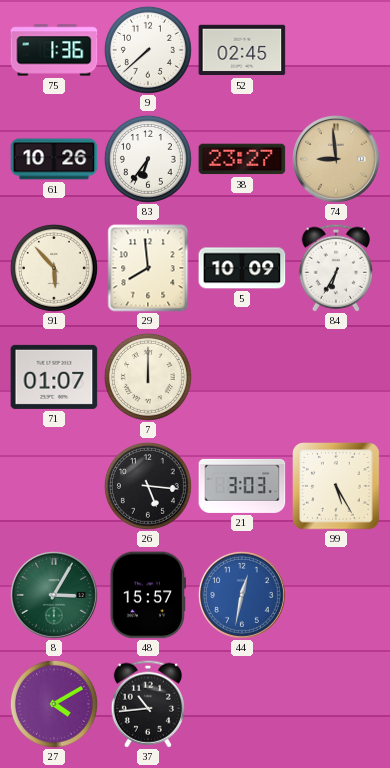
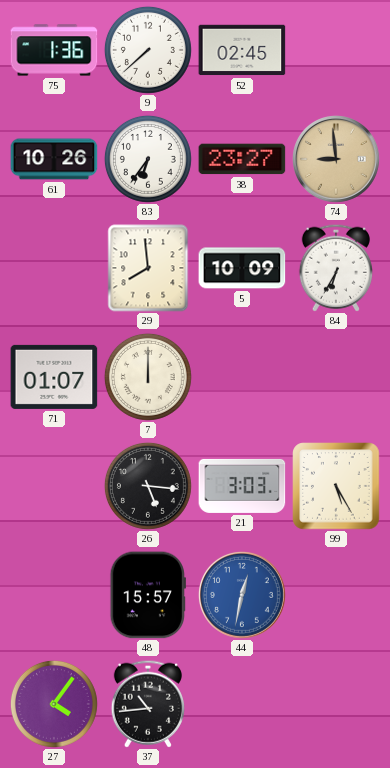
91: 5:53 -> none (54, 268)
8: 3:05 -> none (54, 595)
27: 4:10 -> 4:06 (54, 704)
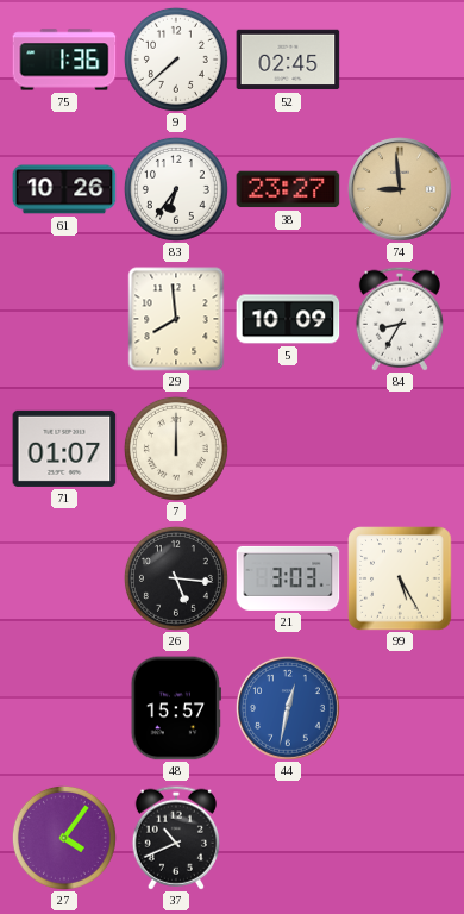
84: 6:35 -> 8:35 (400, 319)
37: 10:44 -> 10:41 (176, 838)
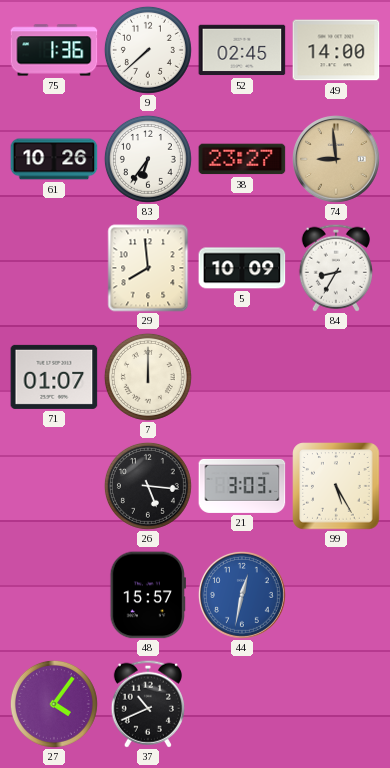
49: none -> 14:00 (336, 50)
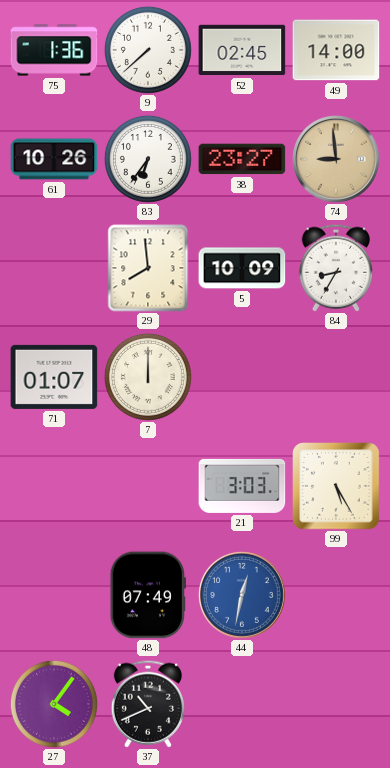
26: 5:16 -> none (148, 486)
48: 15:57 -> 07:49 (148, 595)
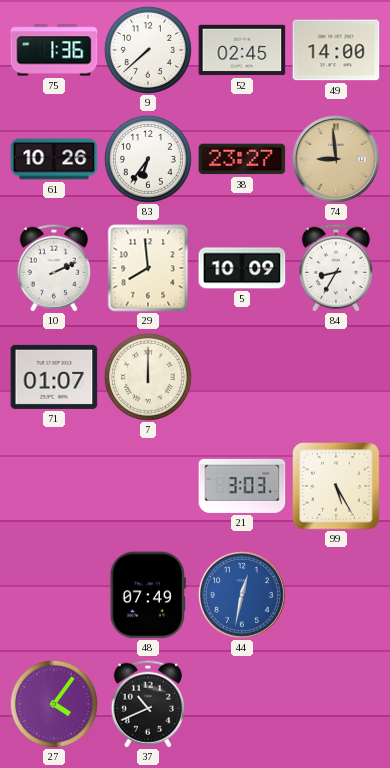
10: none -> 2:11 (54, 268)
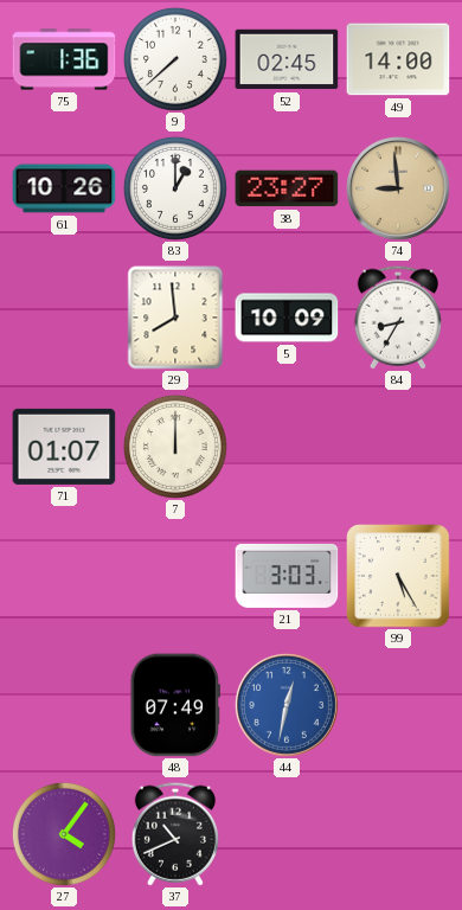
83: 6:36 -> 1:00 (175, 188)
10: 2:11 -> none (54, 268)
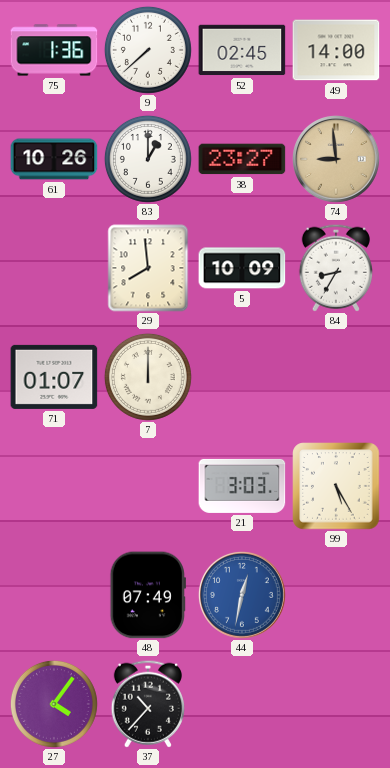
37: 10:41 -> 10:37 (148, 704)
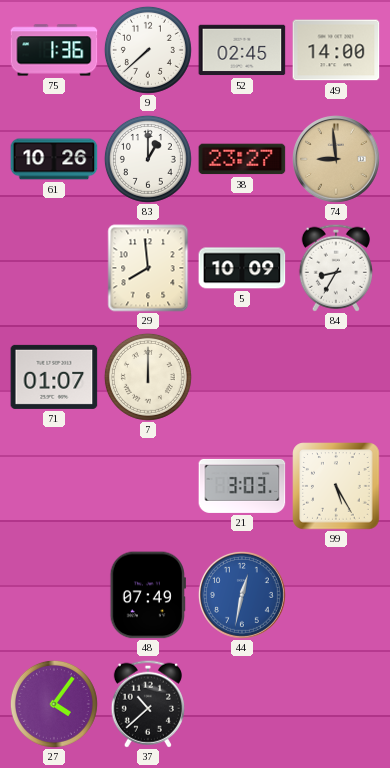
37: 10:37 -> 10:38 (148, 704)
